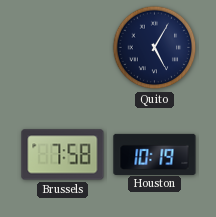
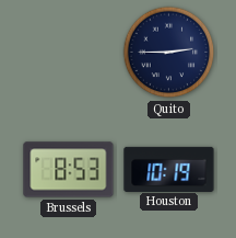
Quito: 5:05 -> 2:45 (169, 53)
Brussels: 7:58 -> 8:53 (69, 170)
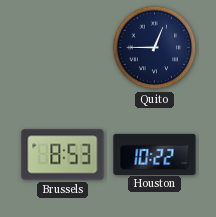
Quito: 2:45 -> 12:45 (155, 48)
Houston: 10:19 -> 10:22 (155, 154)
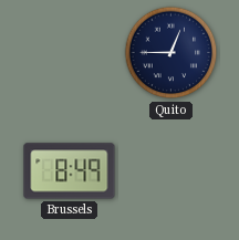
Brussels: 8:53 -> 8:49 (70, 171)
Houston: 10:22 -> none (155, 154)
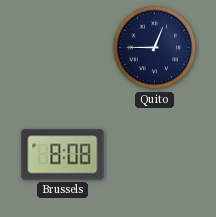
Brussels: 8:49 -> 8:08 (63, 155)
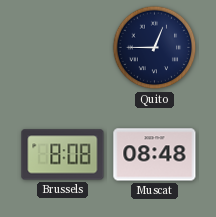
Muscat: none -> 08:48 (155, 155)
